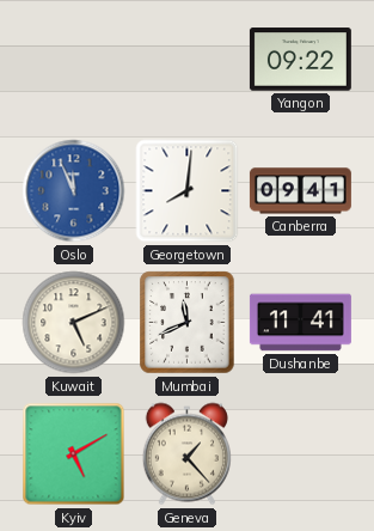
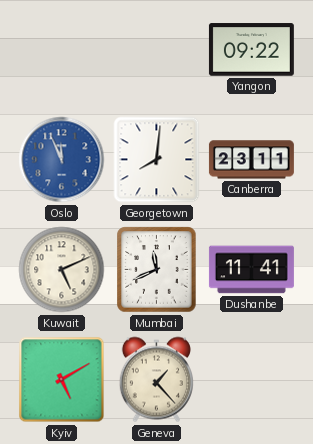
Canberra: 09:41 -> 23:11 (251, 160)
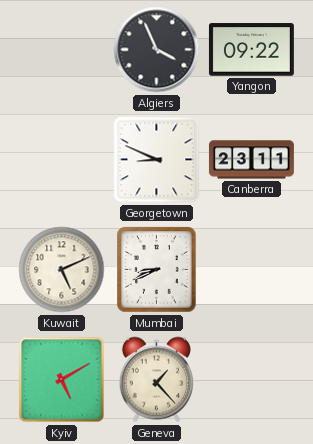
Algiers: none -> 3:56 (157, 50)
Oslo: 11:56 -> none (62, 160)
Georgetown: 8:01 -> 8:49 (157, 160)
Mumbai: 11:41 -> 8:41 (157, 270)
Dushanbe: 11:41 -> none (251, 270)
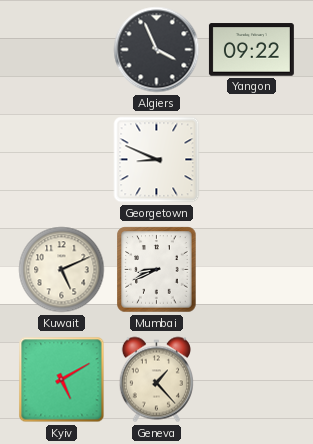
Canberra: 23:11 -> none (251, 160)
